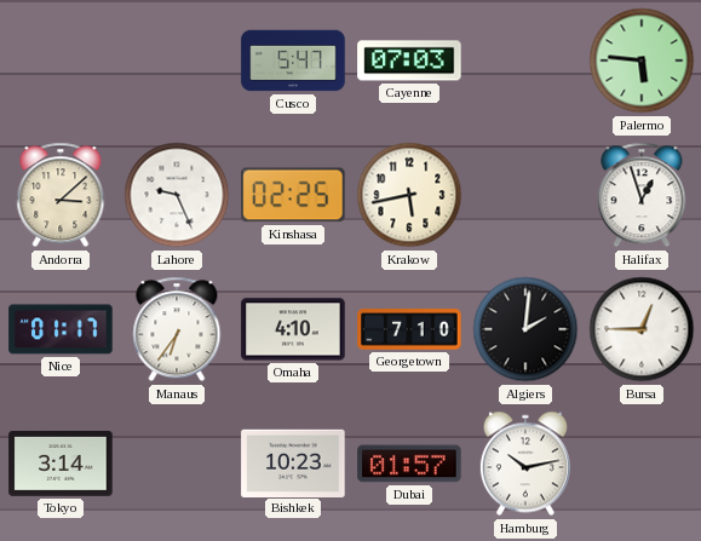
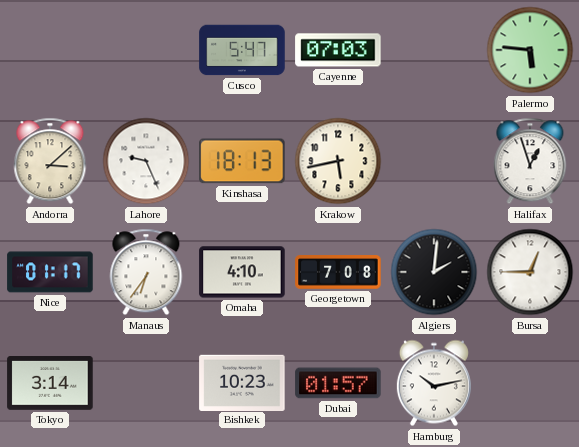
Kinshasa: 02:25 -> 18:13 (242, 161)
Georgetown: 7:10 -> 7:08 (338, 272)
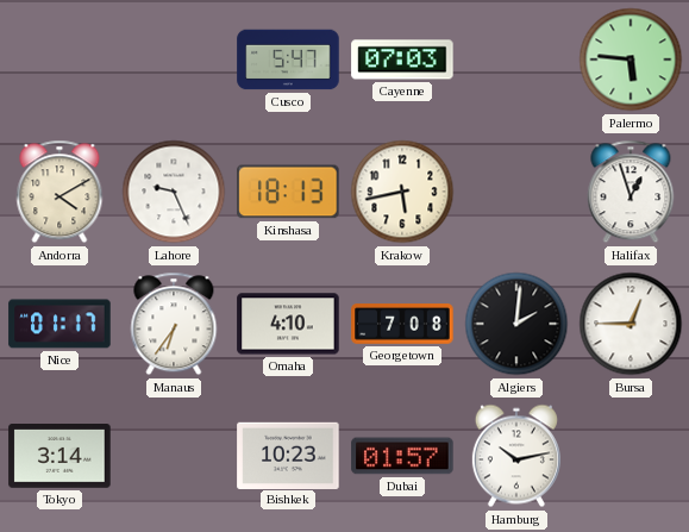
Andorra: 3:08 -> 4:10 (59, 192)
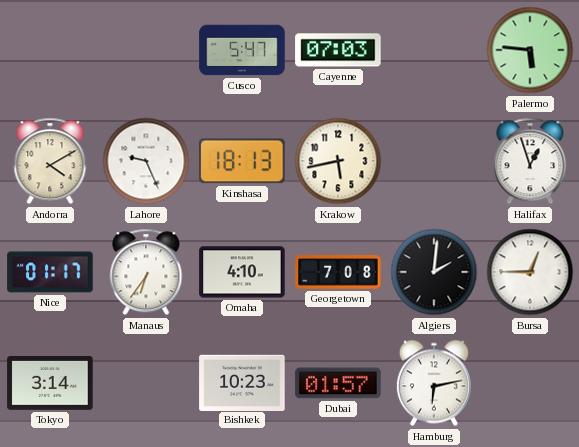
Hamburg: 10:13 -> 6:13 (434, 383)
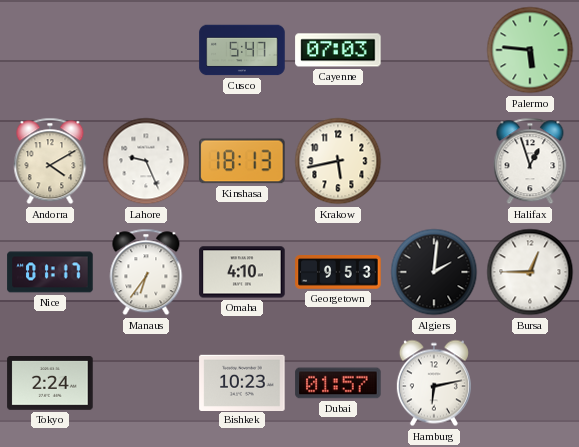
Georgetown: 7:08 -> 9:53 (338, 272)
Tokyo: 3:14 -> 2:24 (50, 384)
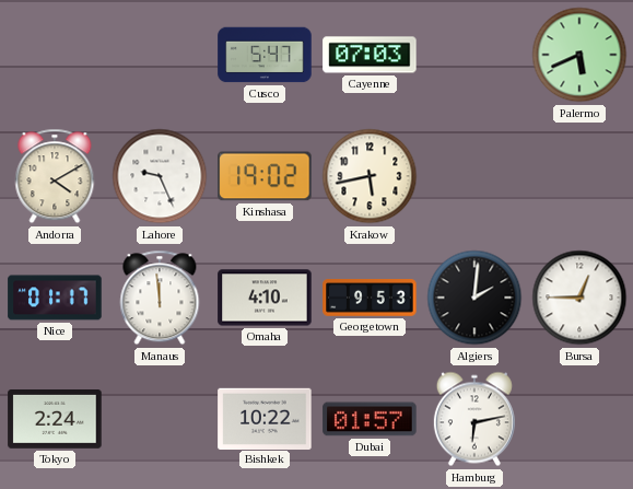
Palermo: 5:46 -> 5:41 (579, 55)
Kinshasa: 18:13 -> 19:02 (265, 176)
Halifax: 12:57 -> none (530, 161)
Manaus: 6:36 -> 11:59 (160, 298)
Bishkek: 10:23 -> 10:22 (265, 418)
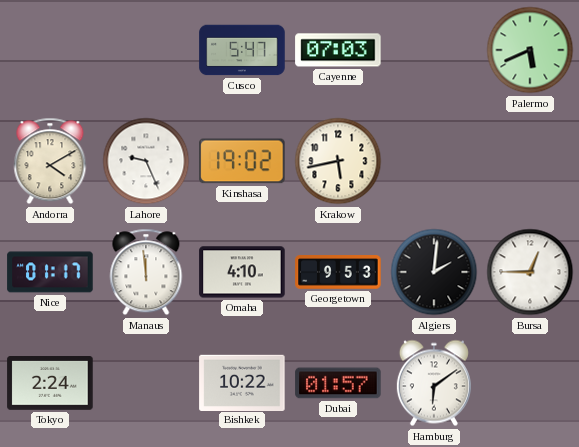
Hamburg: 6:13 -> 6:09 (434, 383)
